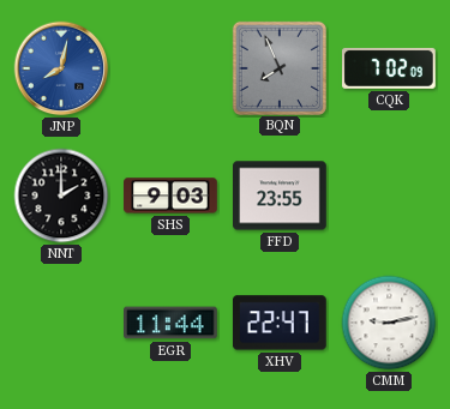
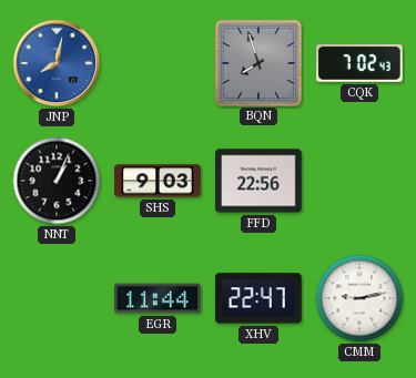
BQN: 7:56 -> 7:57 (257, 62)
CQK: 7:02:09 -> 7:02:43 (361, 63)
NNT: 2:00 -> 1:04 (57, 181)
FFD: 23:55 -> 22:56 (260, 181)
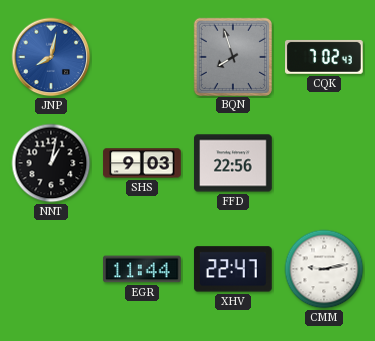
NNT: 1:04 -> 1:02 (51, 163)
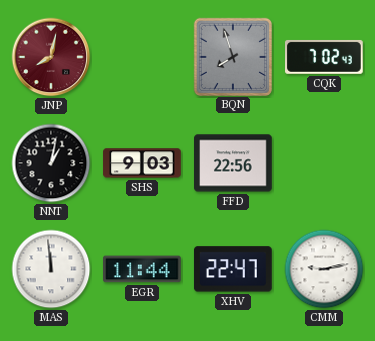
JNP dial: blue -> burgundy (51, 57)
MAS: none -> 11:59 (51, 269)
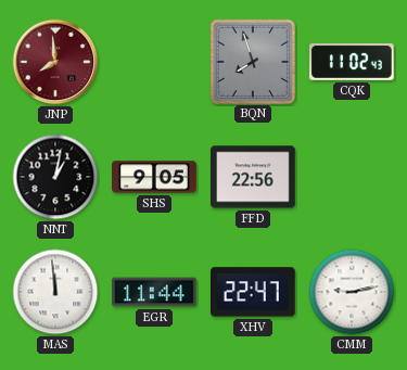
JNP: 8:02 -> 7:59 (55, 62)
CQK: 7:02 -> 11:02 (353, 62)
SHS: 9:03 -> 9:05 (154, 177)
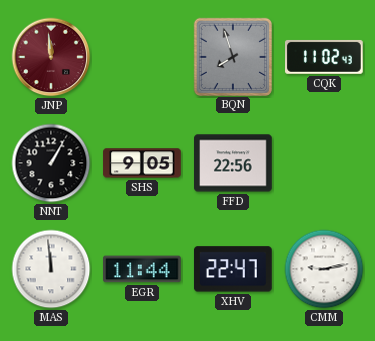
JNP: 7:59 -> 11:59 (51, 57)
NNT: 1:02 -> 1:05 (51, 163)
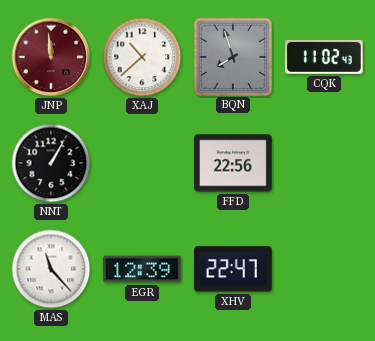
XAJ: none -> 10:38 (142, 57)
SHS: 9:05 -> none (142, 163)
MAS: 11:59 -> 11:23 (51, 269)
EGR: 11:44 -> 12:39 (143, 269)
CMM: 9:13 -> none (324, 269)
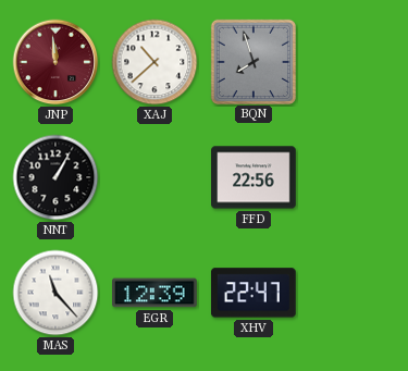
CQK: 11:02 -> none (325, 57)
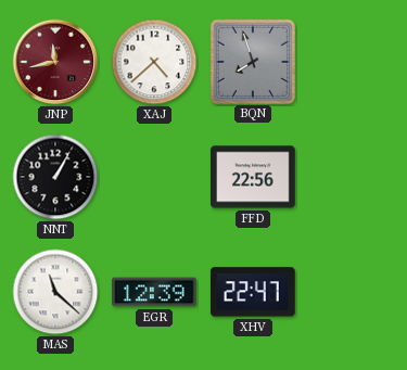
JNP: 11:59 -> 11:43 (55, 62)
XAJ: 10:38 -> 4:38 (154, 62)
MAS: 11:23 -> 11:22 (55, 292)
